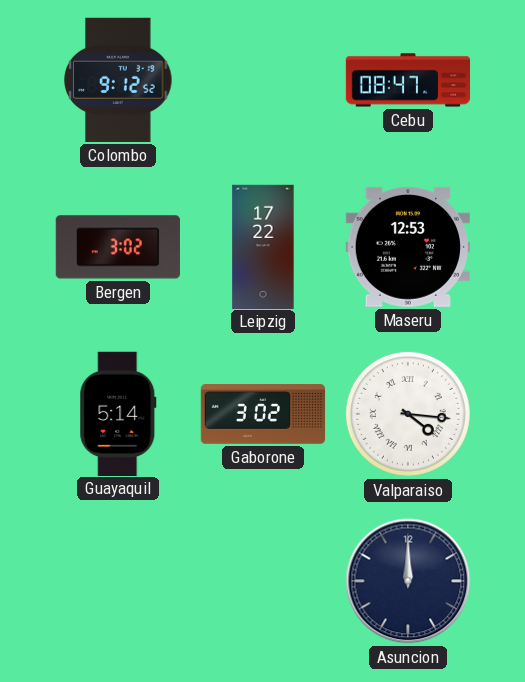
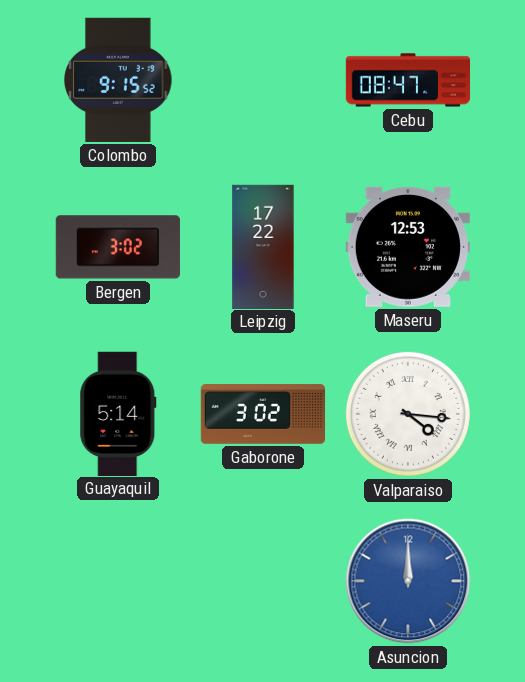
Colombo: 9:12 -> 9:15 (118, 80)
Asuncion dial: navy -> blue (408, 581)
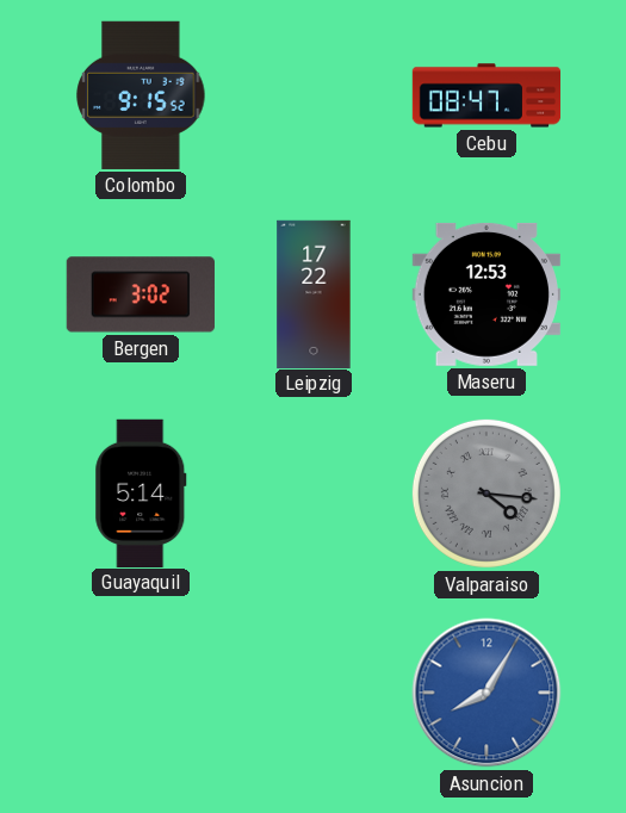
Gaborone: 3:02 -> none (263, 414)
Valparaiso dial: white -> grey (486, 494)
Asuncion: 12:00 -> 8:05 (486, 693)
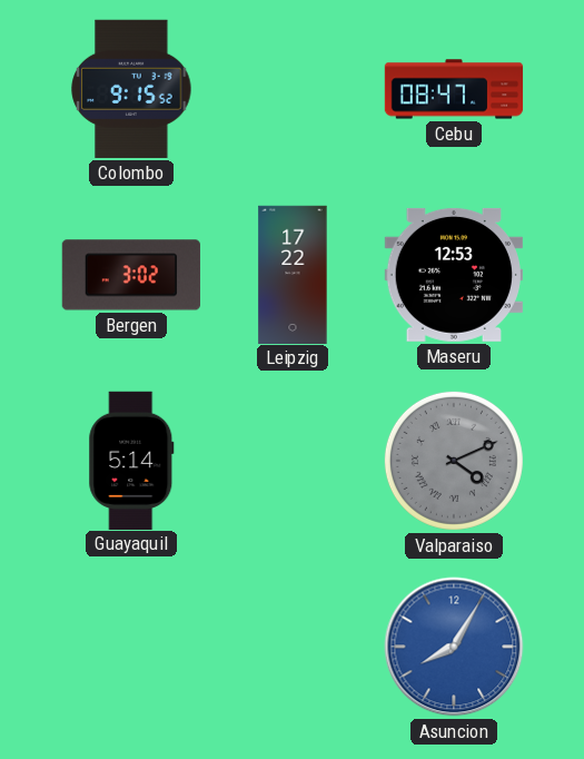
Valparaiso: 4:16 -> 4:11 (454, 461)
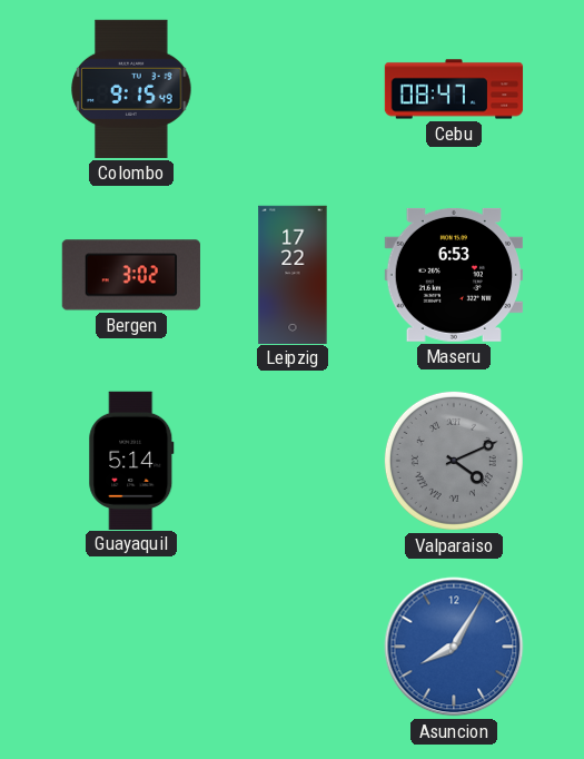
Colombo: 9:15:52 -> 9:15:49 (131, 89)
Maseru: 12:53 -> 6:53 (454, 275)
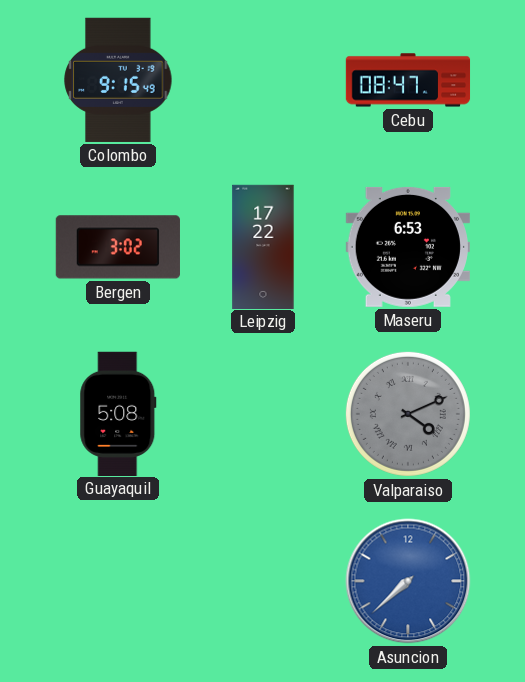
Guayaquil: 5:14 -> 5:08 (118, 413)
Asuncion: 8:05 -> 7:38 (408, 581)
